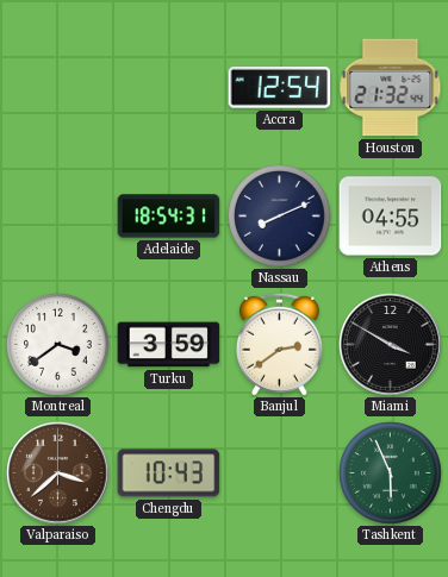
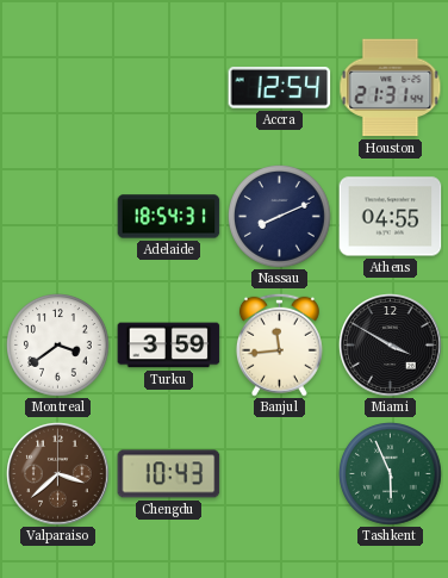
Houston: 21:32 -> 21:31 (391, 88)
Banjul: 2:39 -> 11:44 (279, 344)
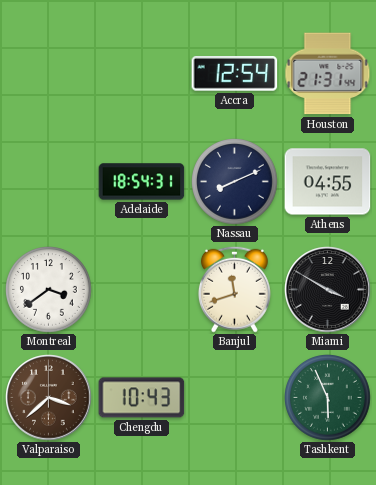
Turku: 3:59 -> none (169, 346)
Banjul: 11:44 -> 11:42 (234, 289)
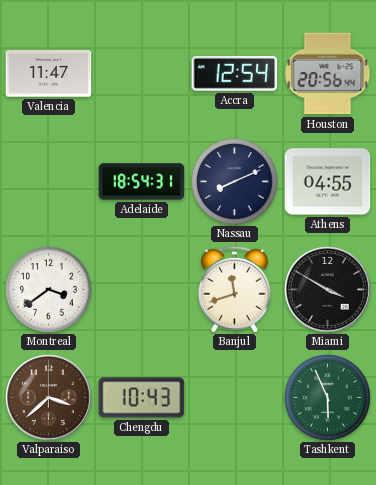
Valencia: none -> 11:47 (49, 74)
Houston: 21:31 -> 20:56 (328, 74)
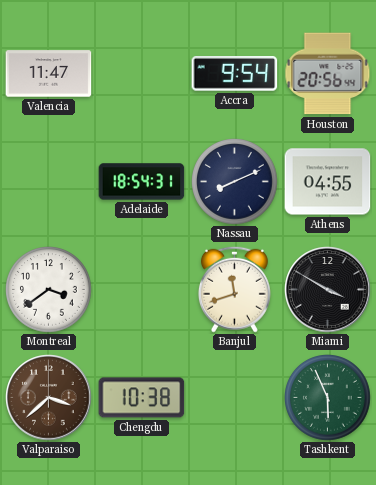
Accra: 12:54 -> 9:54 (235, 74)
Chengdu: 10:43 -> 10:38 (142, 398)
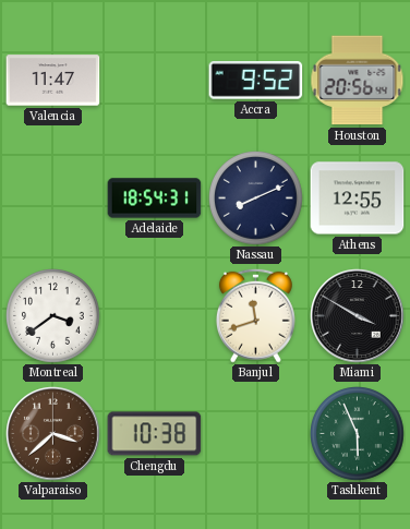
Accra: 9:54 -> 9:52 (256, 81)
Athens: 04:55 -> 12:55 (358, 199)
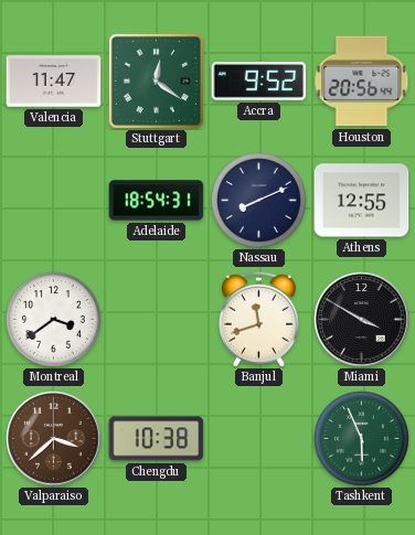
Stuttgart: none -> 12:21 (156, 81)
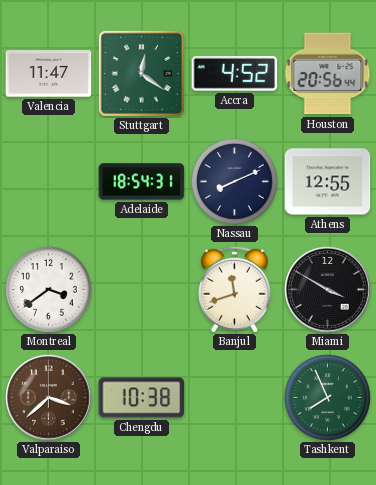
Accra: 9:52 -> 4:52 (235, 74)
Tashkent: 5:56 -> 7:56 (328, 398)
